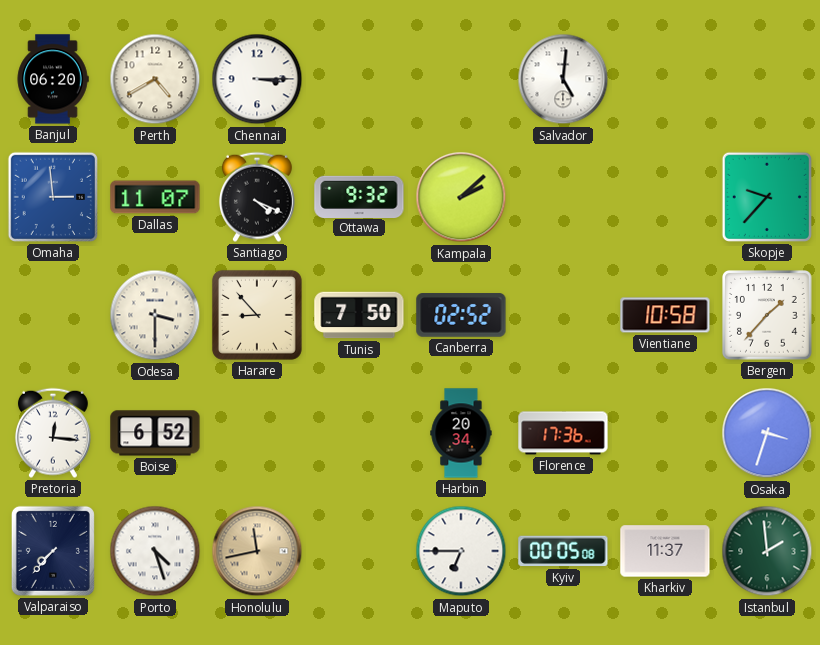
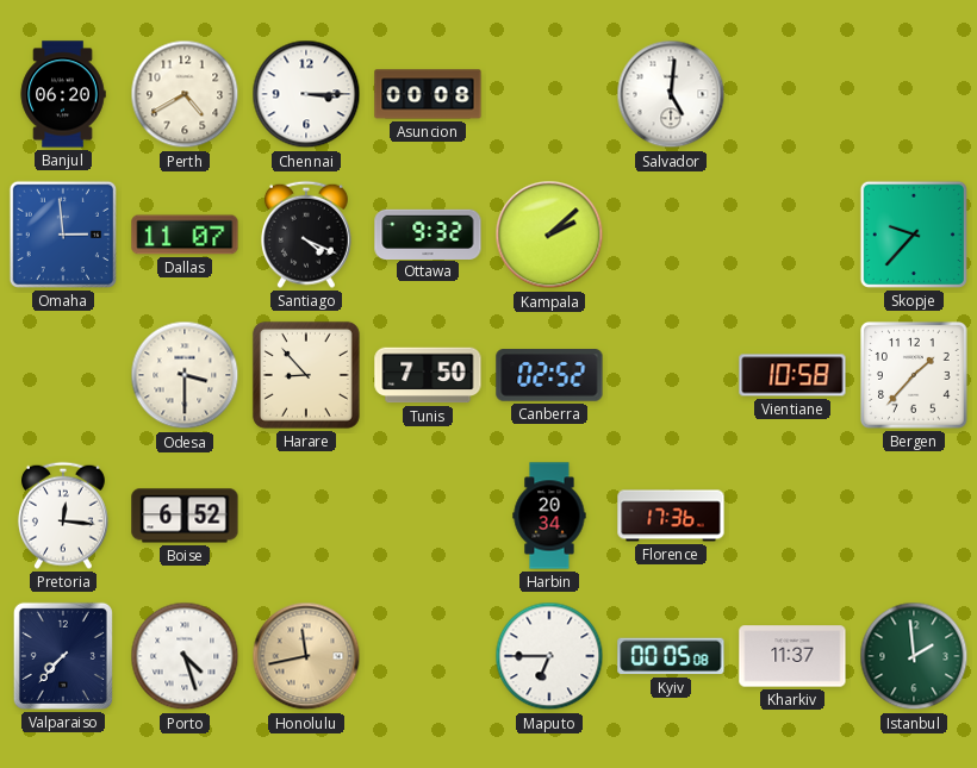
Asuncion: none -> 00:08 (428, 94)
Osaka: 3:33 -> none (767, 433)
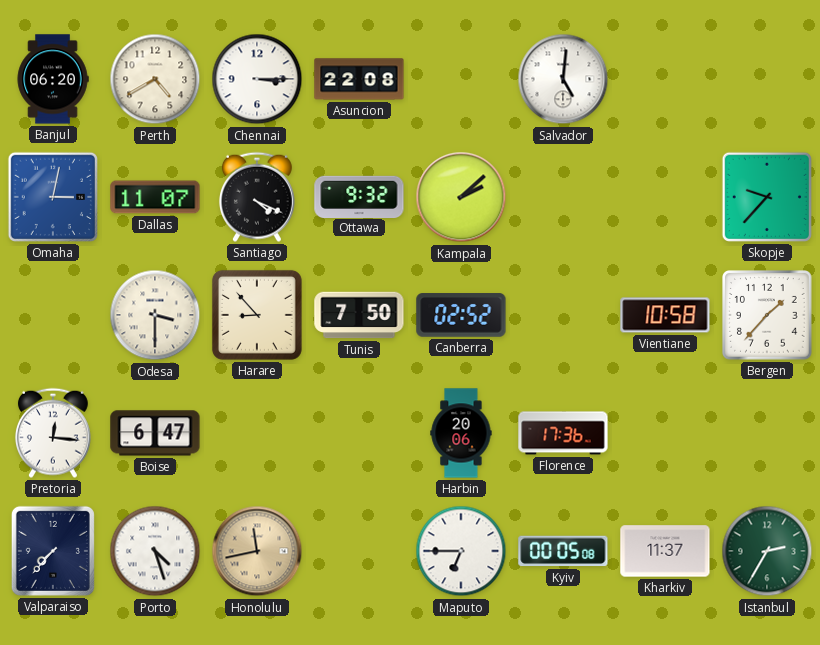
Asuncion: 00:08 -> 22:08 (359, 79)
Omaha: 2:59 -> 3:02 (53, 197)
Boise: 6:52 -> 6:47 (155, 433)
Harbin: 20:34 -> 20:06 (461, 433)
Istanbul: 1:59 -> 2:35 (767, 551)
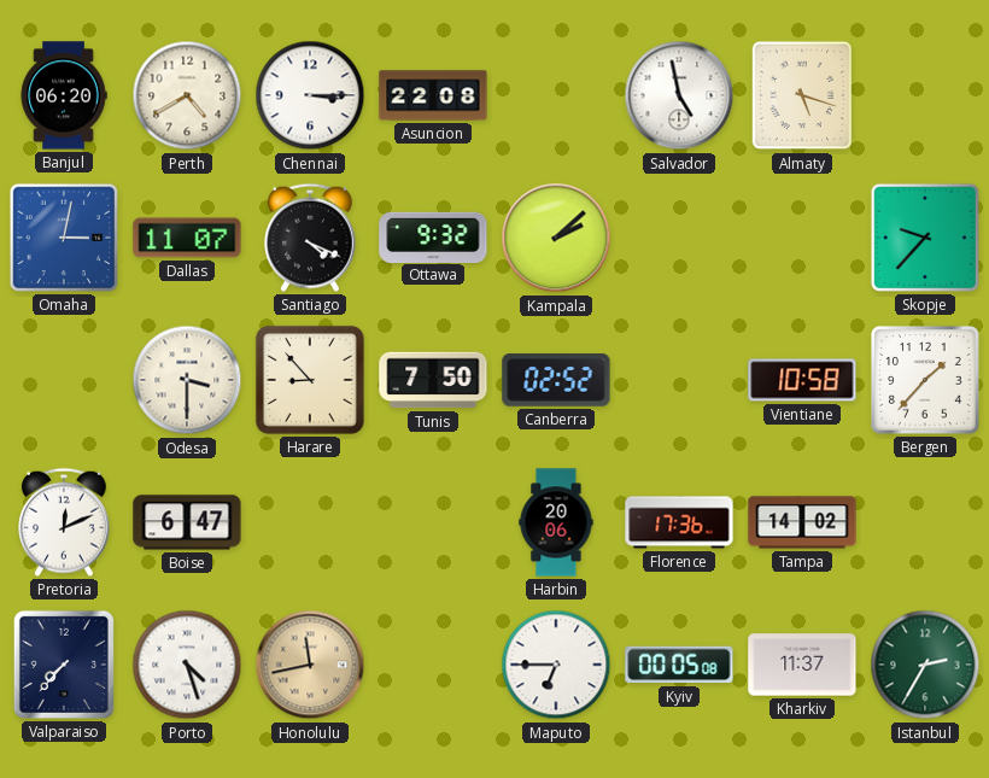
Salvador: 5:01 -> 4:58 (679, 95)
Almaty: none -> 5:18 (802, 95)
Pretoria: 12:16 -> 12:11 (64, 522)
Tampa: none -> 14:02 (802, 522)
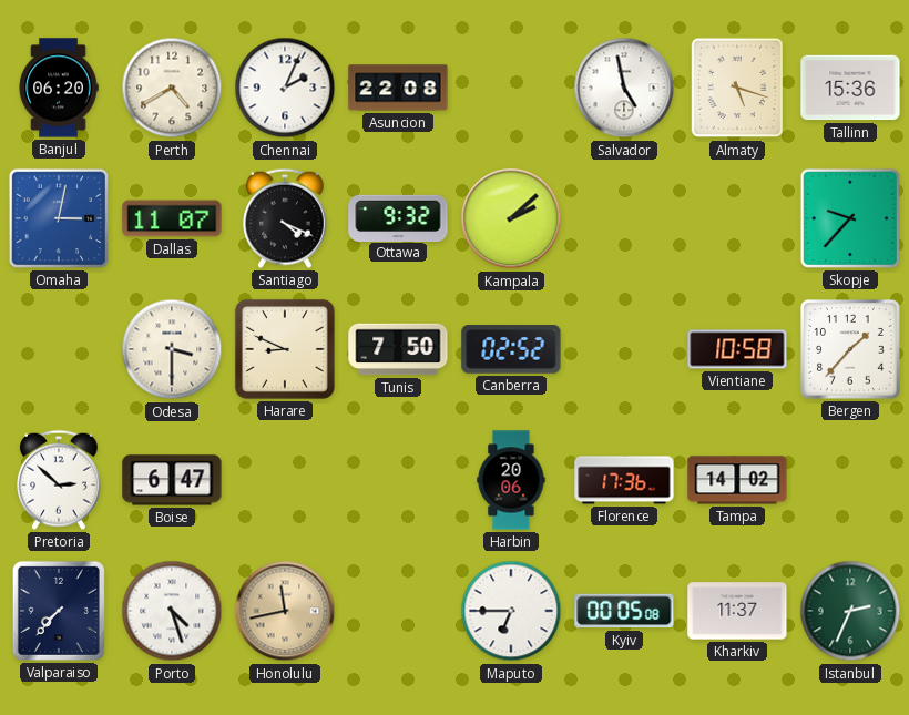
Chennai: 3:15 -> 2:04 (285, 88)
Tallinn: none -> 15:36 (850, 88)
Harare: 8:53 -> 8:49 (285, 349)
Pretoria: 12:11 -> 2:52 (59, 480)
Istanbul: 2:35 -> 2:34 (850, 611)
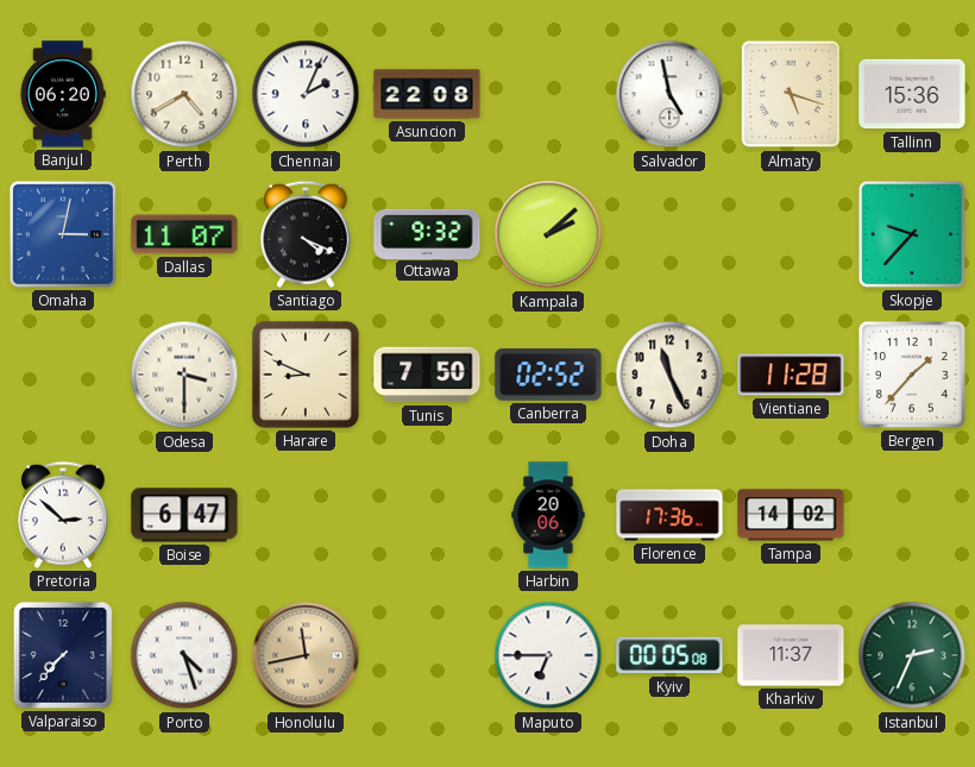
Doha: none -> 11:26 (669, 375)
Vientiane: 10:58 -> 11:28 (791, 375)
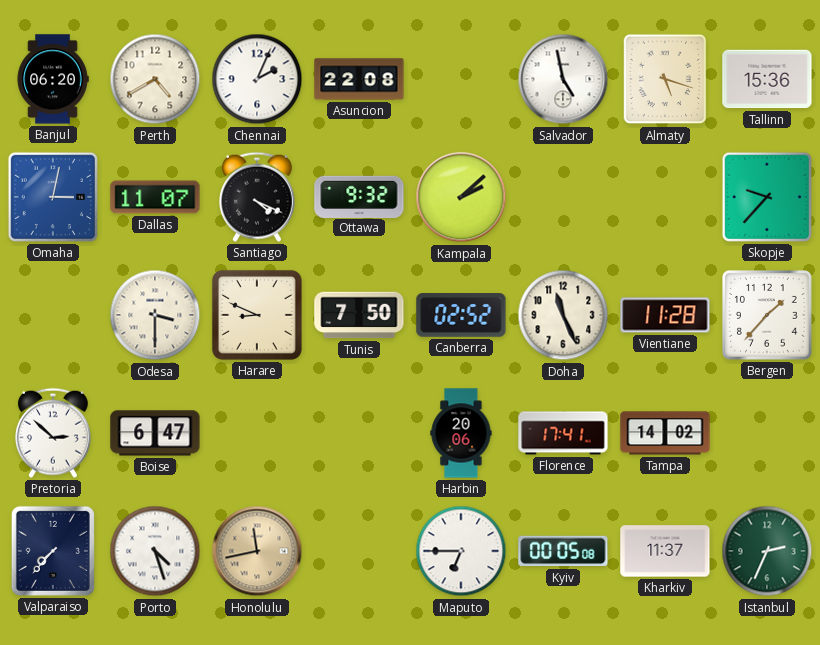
Florence: 17:36 -> 17:41 (563, 433)
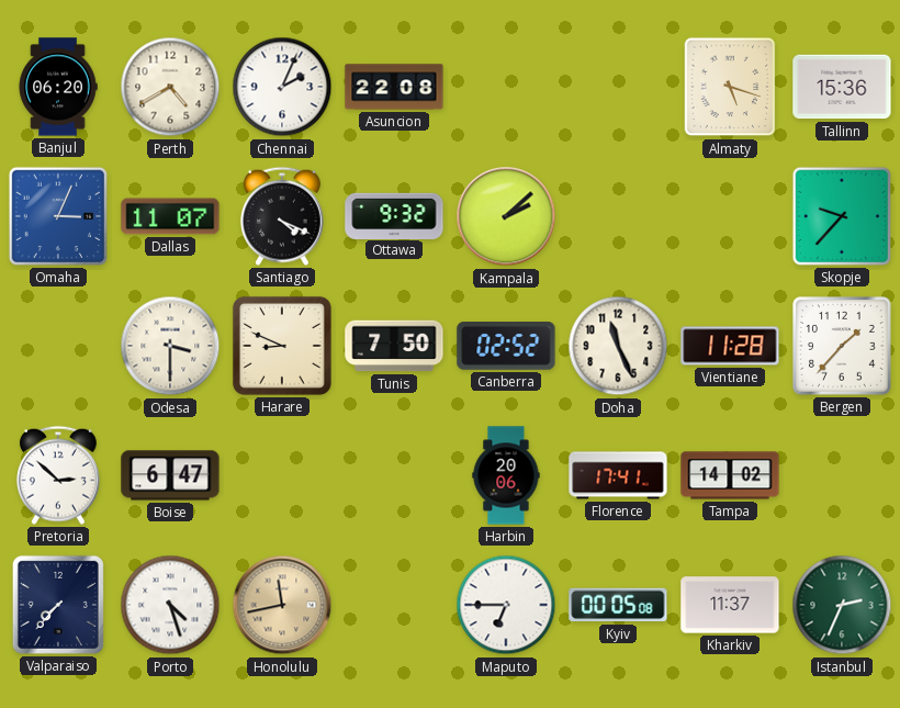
Salvador: 4:58 -> none (563, 79)
Omaha: 3:02 -> 3:04 (58, 216)
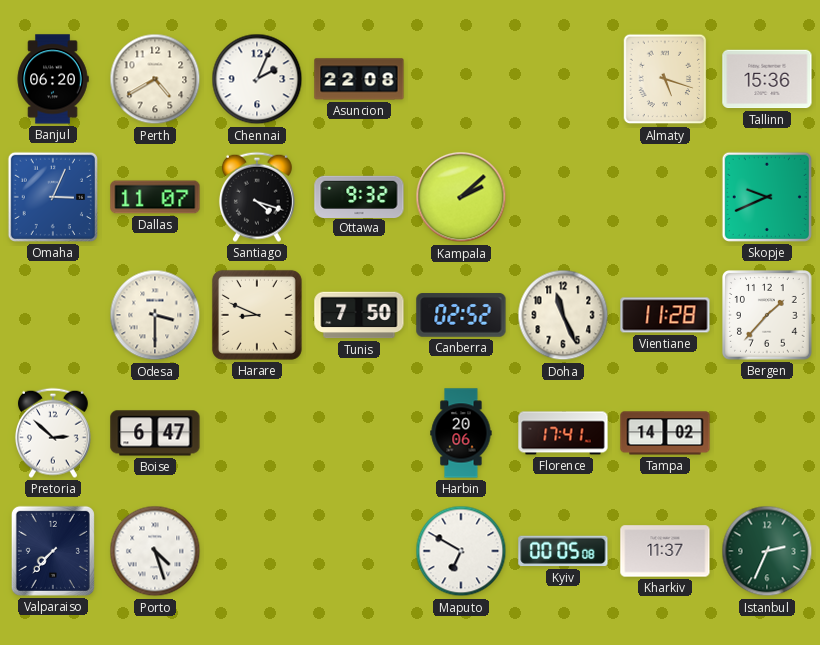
Santiago: 4:19 -> 4:18 (257, 197)
Skopje: 9:37 -> 9:41 (767, 197)
Honolulu: 11:43 -> none (282, 605)
Maputo: 6:45 -> 6:50 (461, 551)
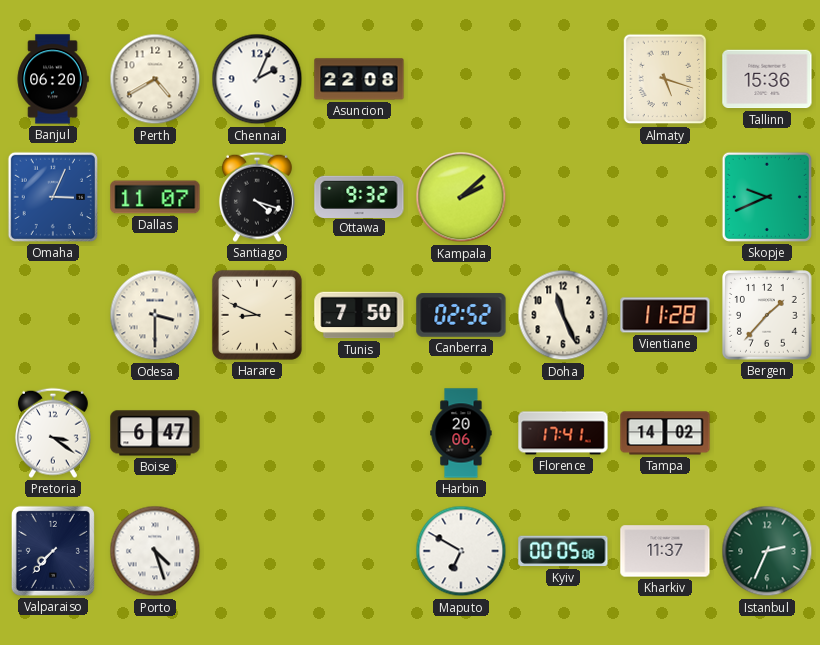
Pretoria: 2:52 -> 3:21 (53, 433)
